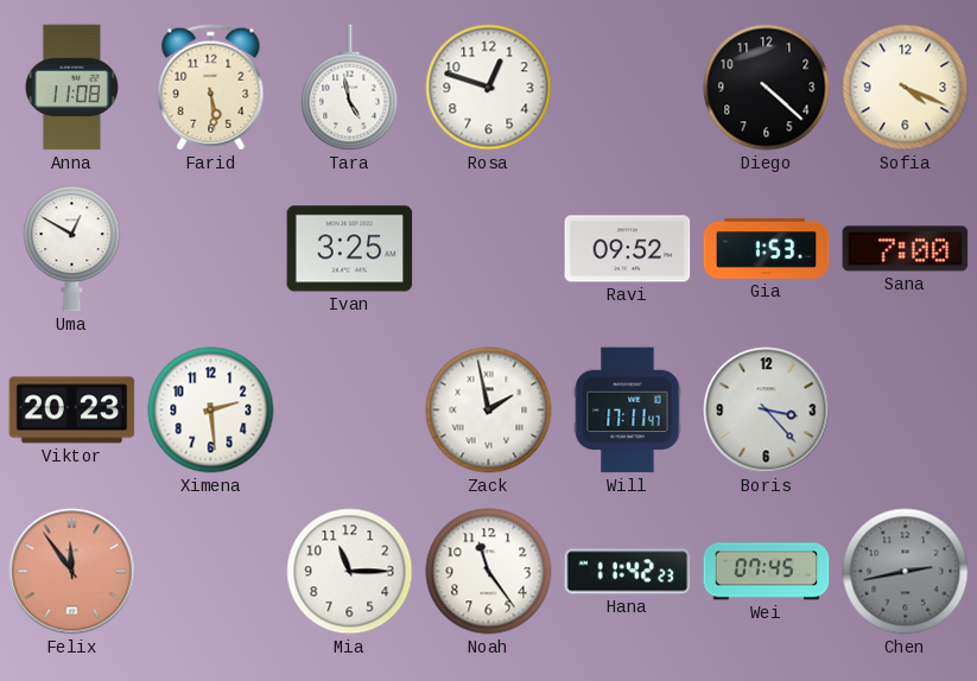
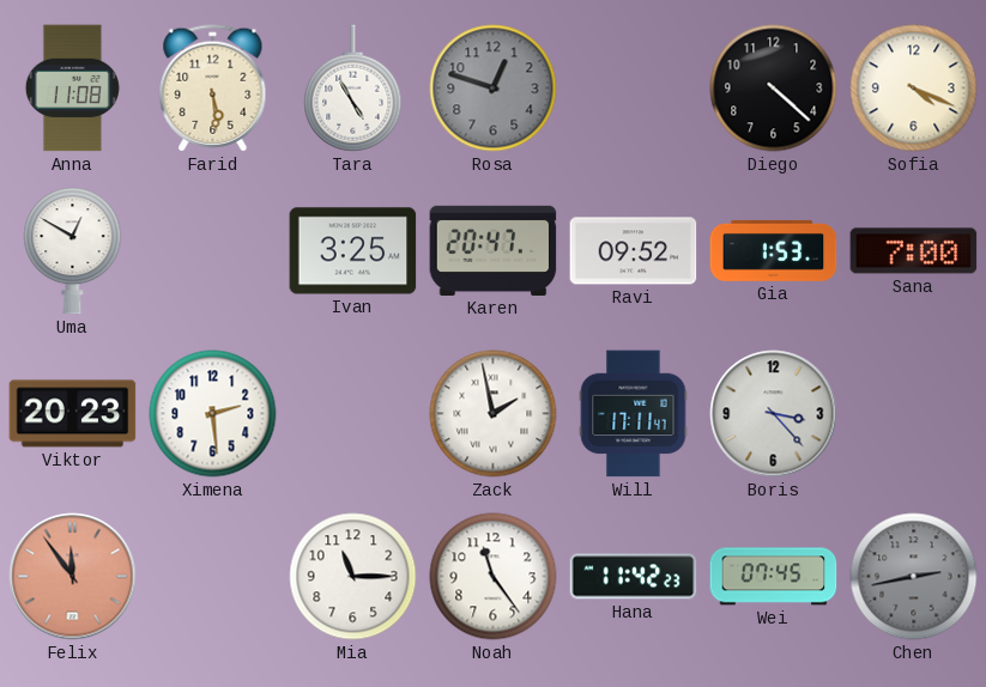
Tara: 4:58 -> 4:55 (353, 89)
Rosa dial: white -> grey (494, 89)
Karen: none -> 20:47 (494, 250)
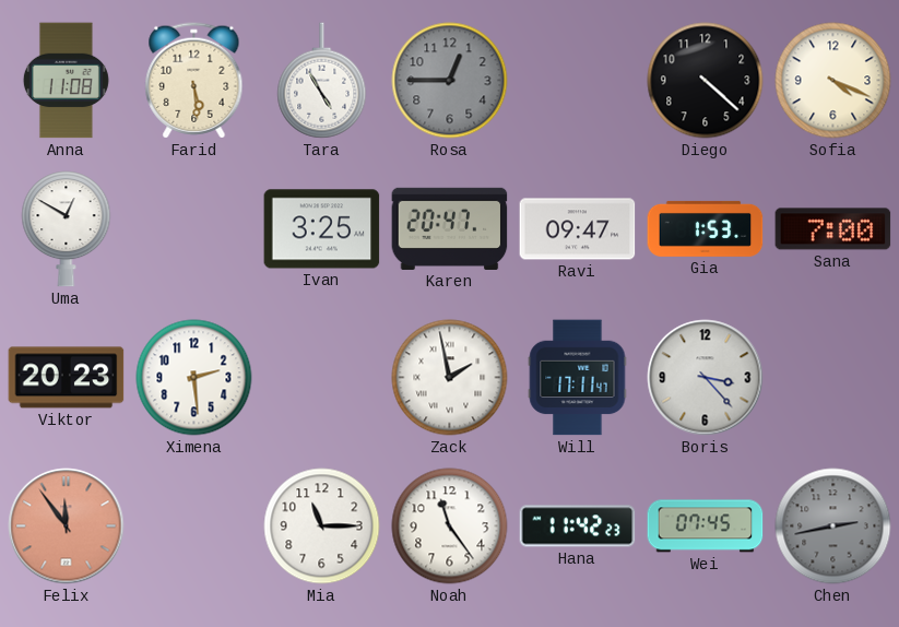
Rosa: 12:48 -> 12:45 (450, 81)
Ravi: 09:52 -> 09:47 (578, 229)
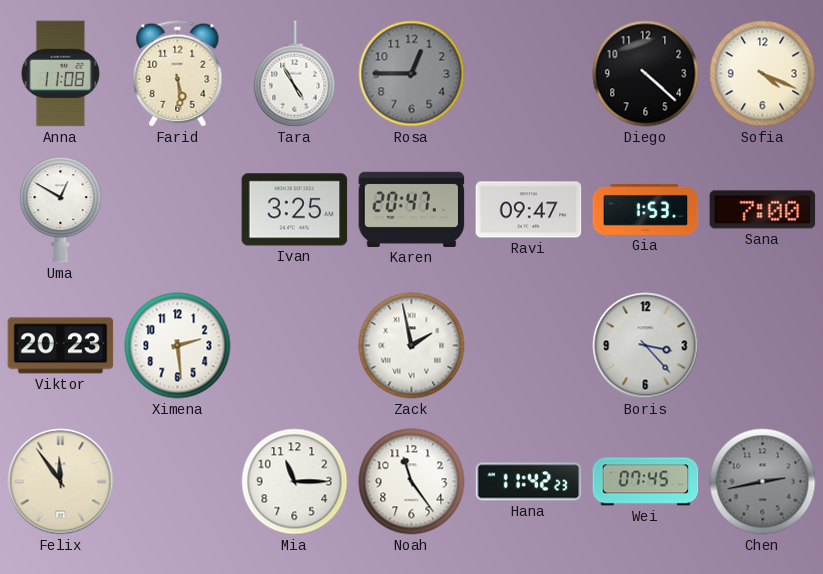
Will: 17:11 -> none (578, 378)
Felix dial: salmon -> cream (61, 482)
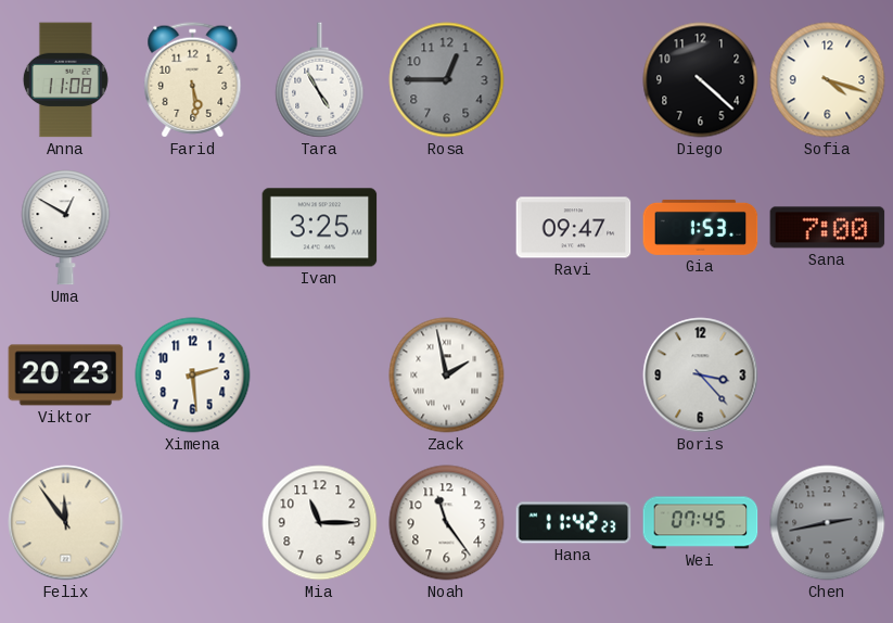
Sofia: 4:19 -> 4:18 (828, 80)
Karen: 20:47 -> none (412, 209)
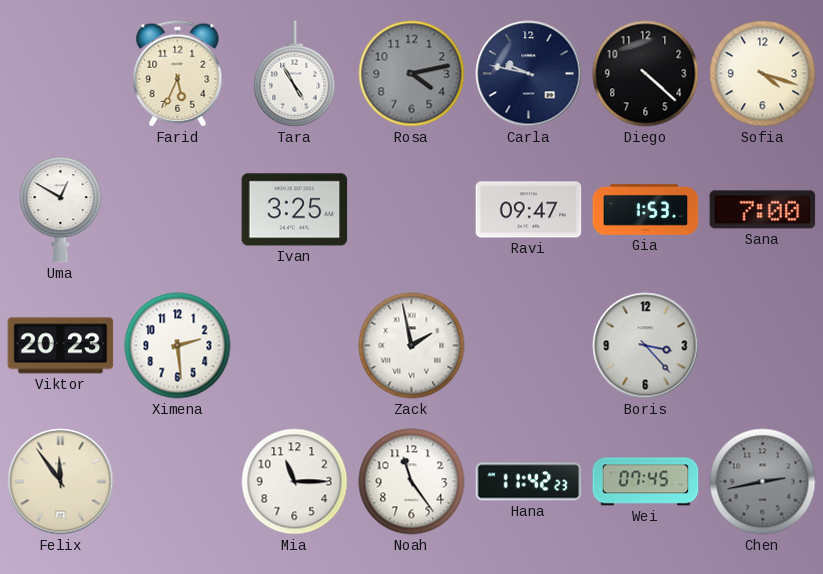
Anna: 11:08 -> none (65, 80)
Farid: 5:29 -> 5:34 (178, 74)
Rosa: 12:45 -> 4:13 (412, 74)
Carla: none -> 9:47 (529, 74)
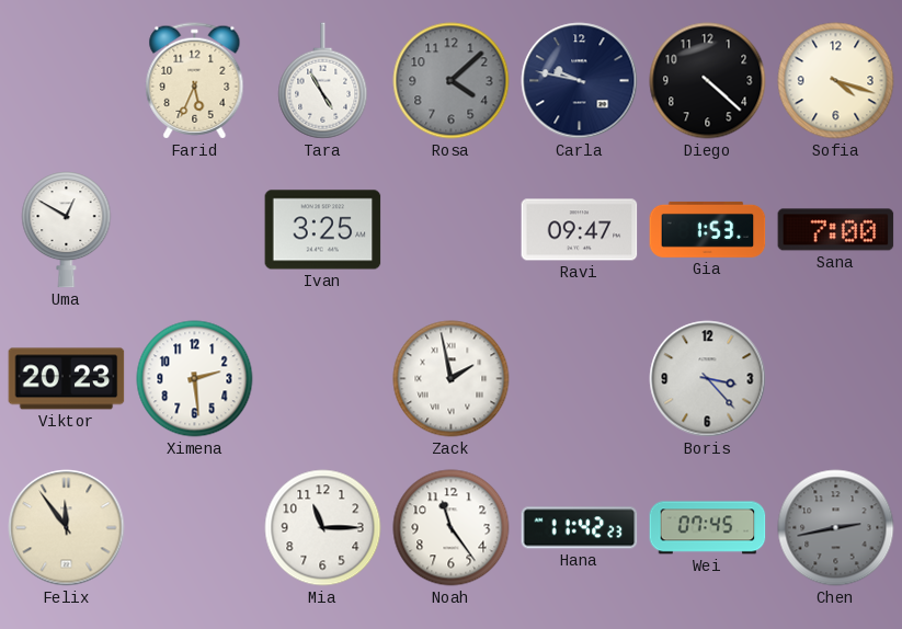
Rosa: 4:13 -> 4:08 (452, 81)
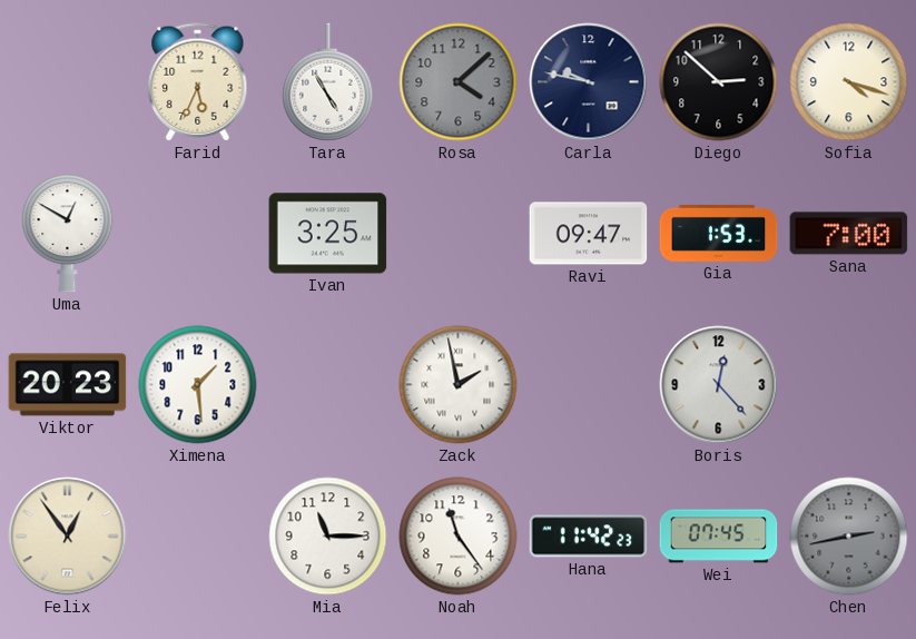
Diego: 4:22 -> 2:52 (719, 82)
Ximena: 2:29 -> 1:29 (198, 385)
Boris: 3:23 -> 12:23 (719, 385)
Felix: 11:54 -> 12:54 (68, 537)
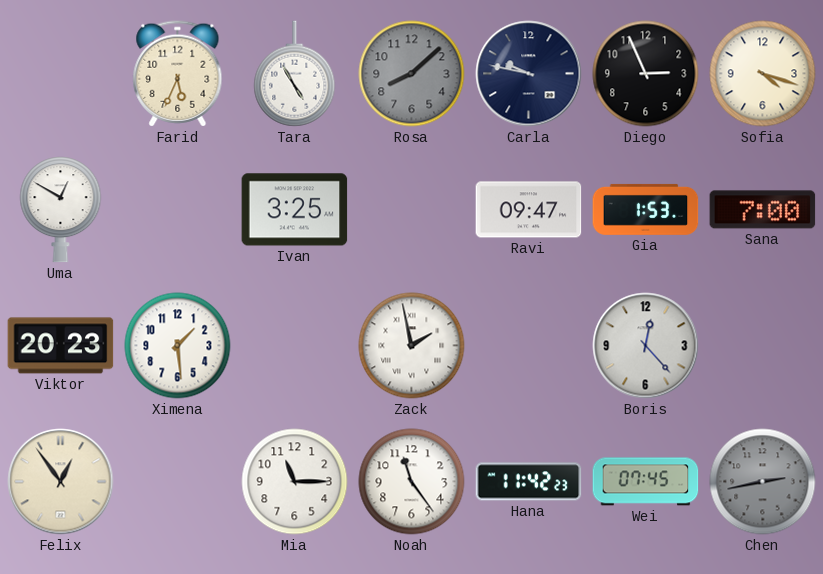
Rosa: 4:08 -> 8:08 (412, 74)
Diego: 2:52 -> 2:56 (646, 74)
